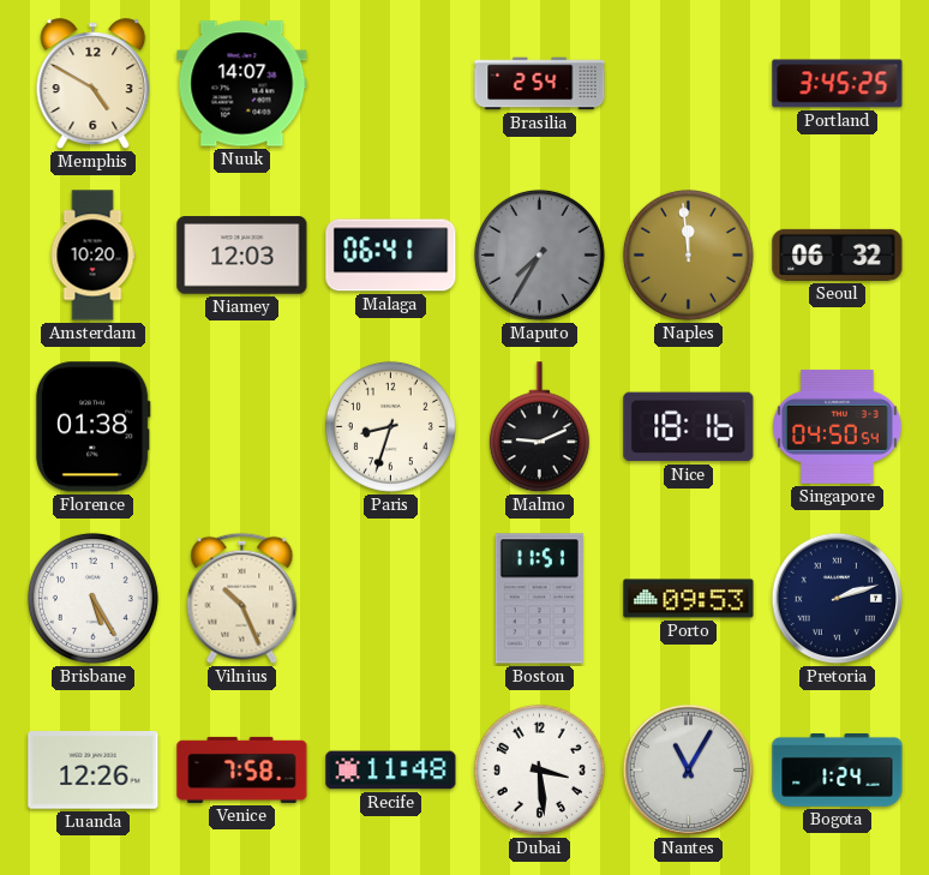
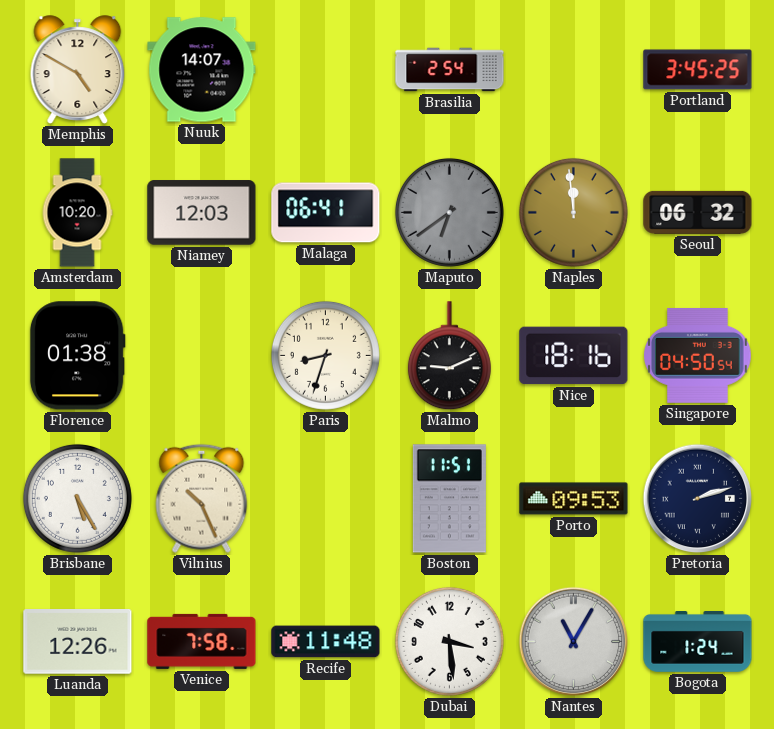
Maputo: 7:35 -> 6:39 (449, 212)
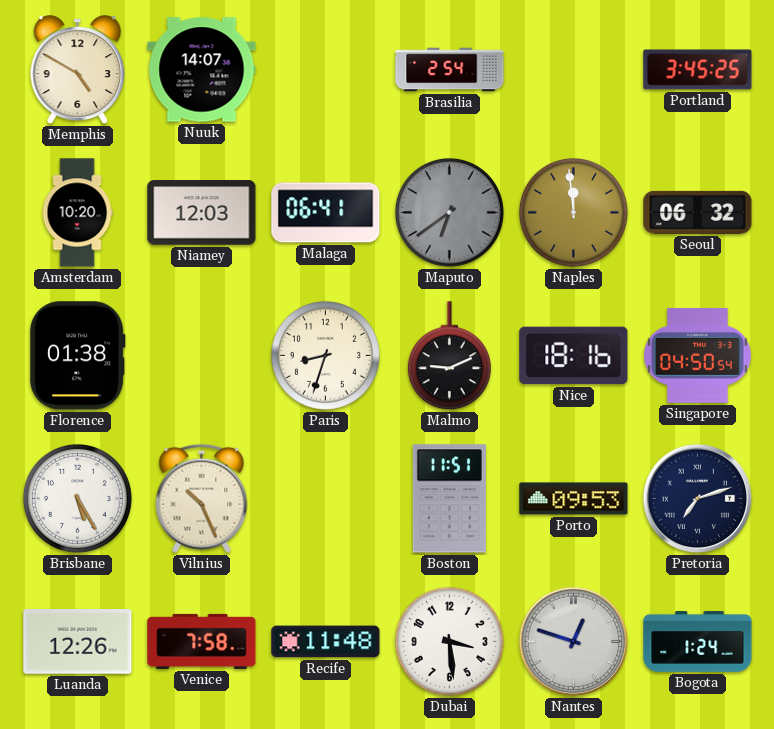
Pretoria: 2:12 -> 7:12 (698, 499)
Nantes: 11:05 -> 12:48 (574, 642)
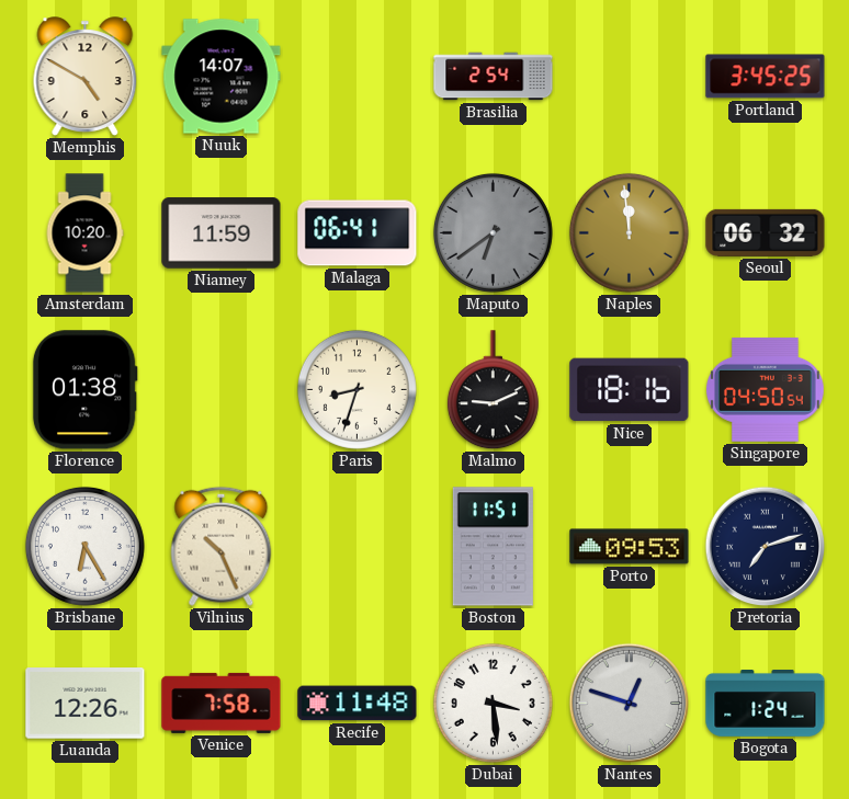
Niamey: 12:03 -> 11:59 (222, 233)
Brisbane: 5:25 -> 6:25 (84, 546)
